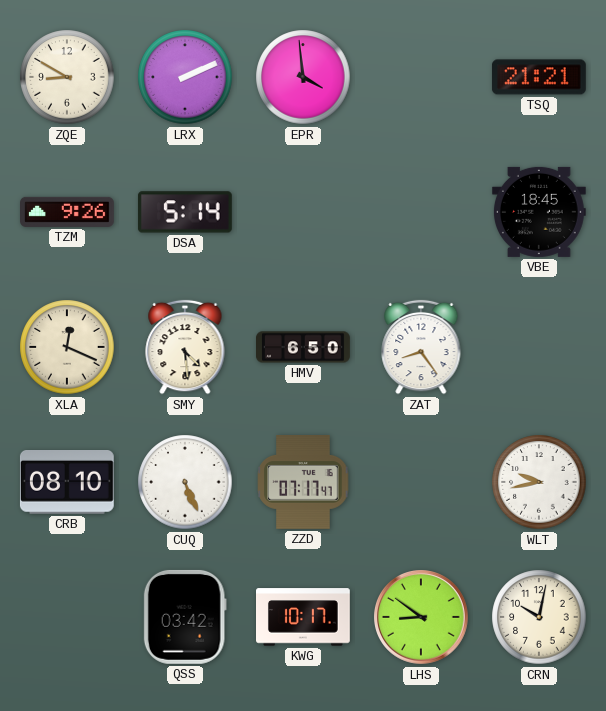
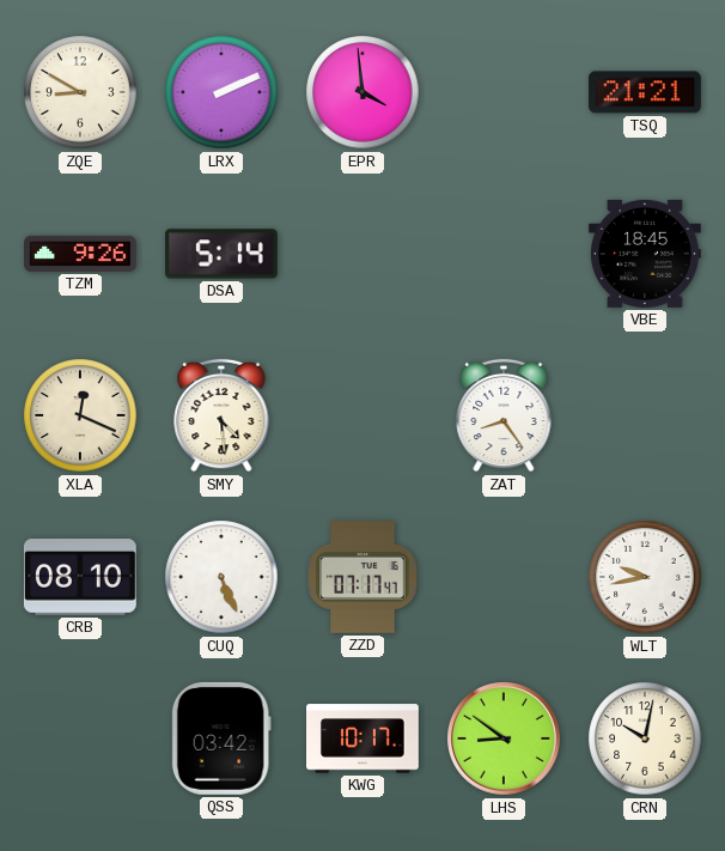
HMV: 6:50 -> none (304, 347)
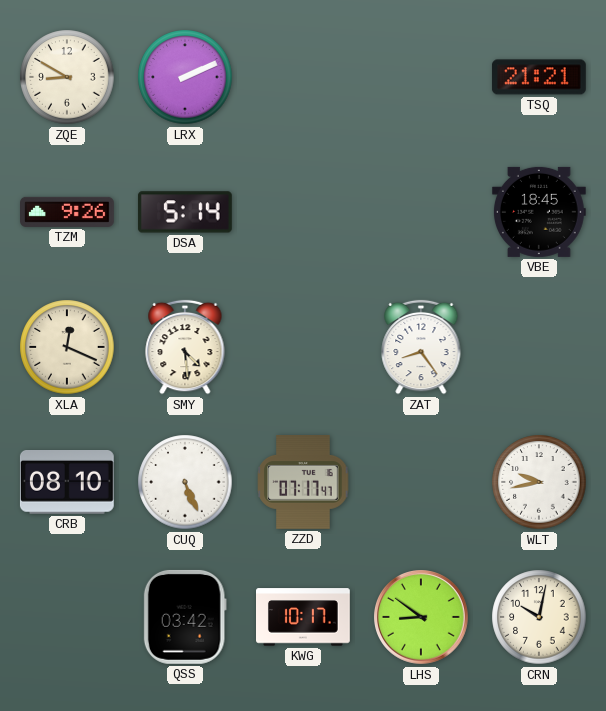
EPR: 3:59 -> none (363, 92)
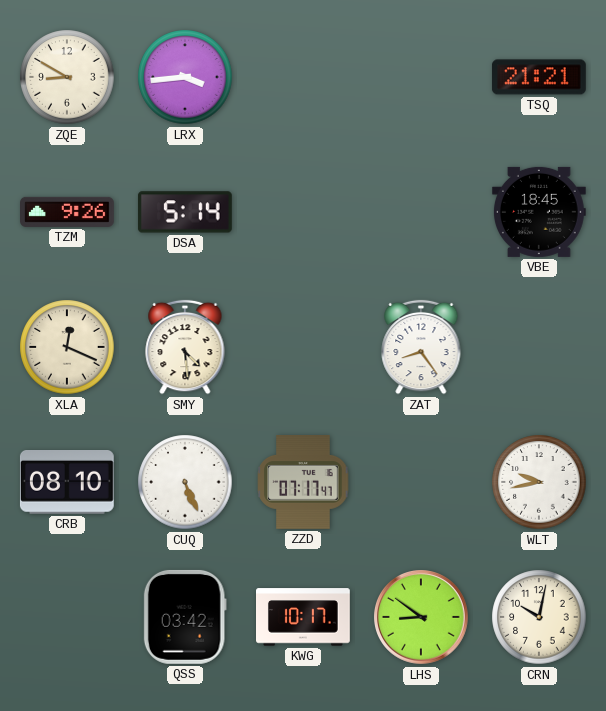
LRX: 2:11 -> 3:44 (185, 77)
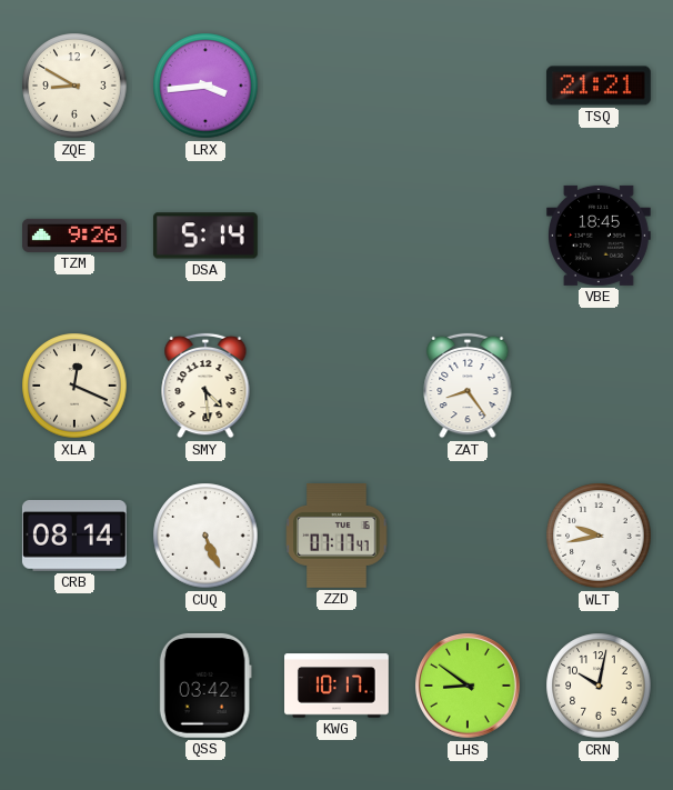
CRB: 08:10 -> 08:14 (74, 537)
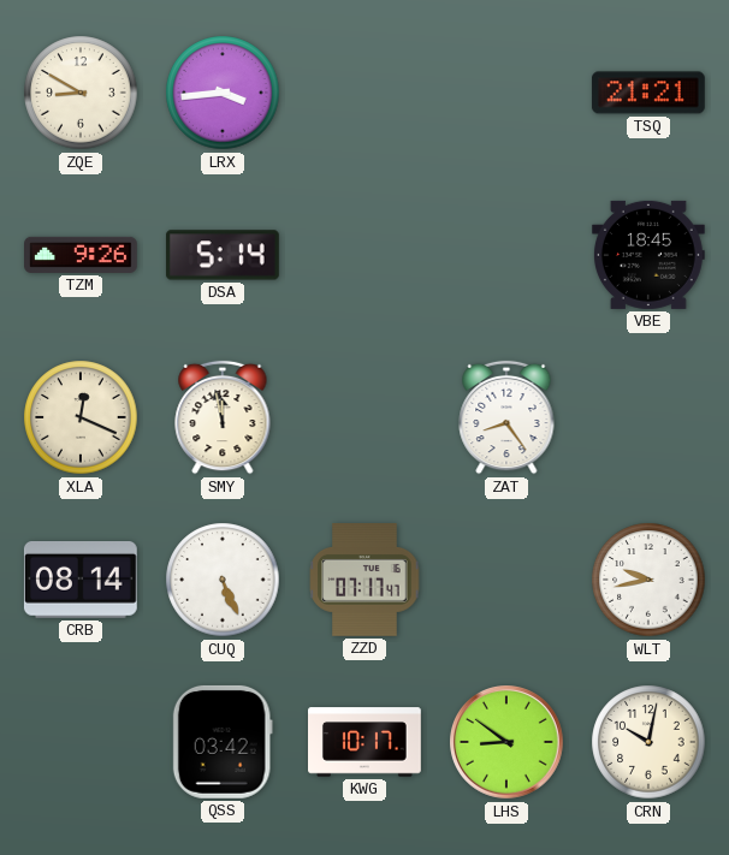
SMY: 4:29 -> 11:58 (223, 417)
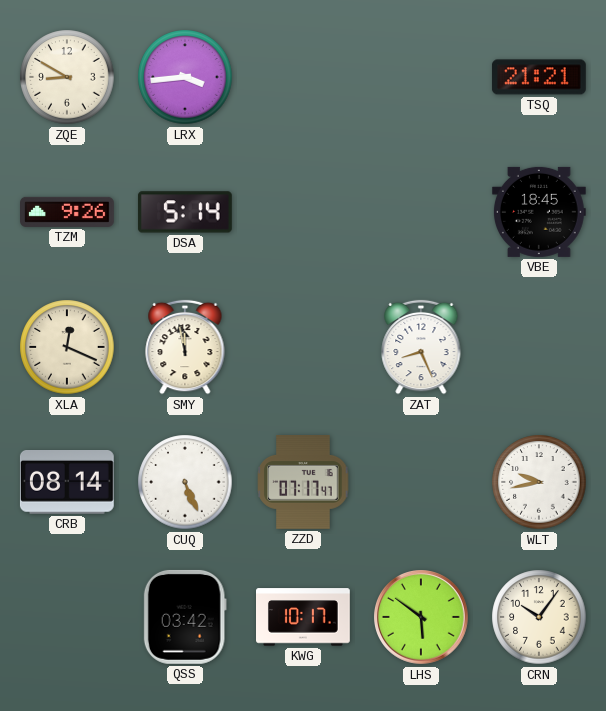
ZAT: 8:24 -> 8:26 (421, 347)
LHS: 8:51 -> 5:51 (422, 618)
CRN: 10:02 -> 10:06 (539, 617)
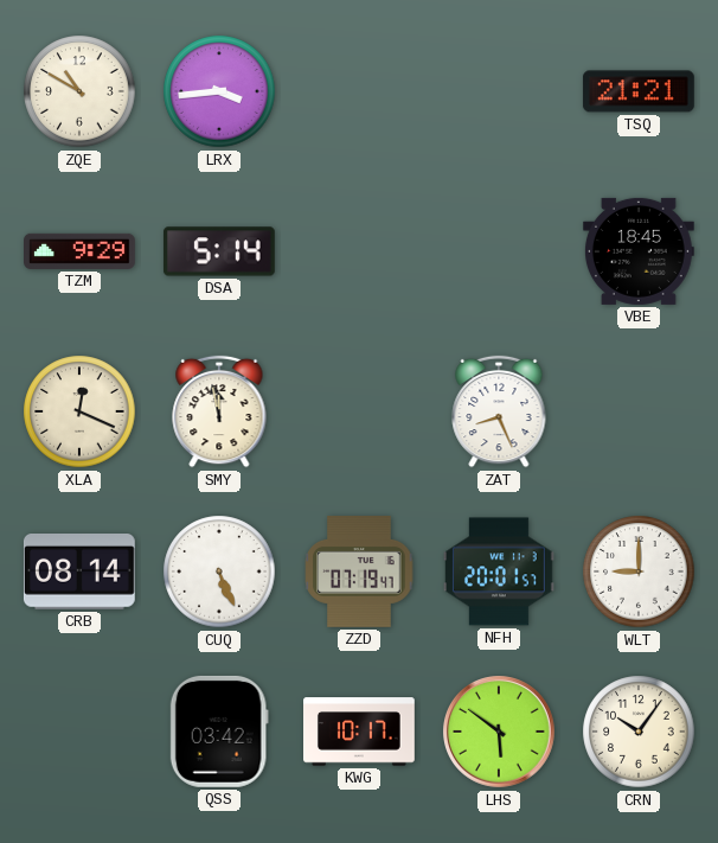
ZQE: 8:50 -> 10:50 (79, 91)
TZM: 9:26 -> 9:29 (81, 251)
ZZD: 07:17 -> 07:19 (359, 573)
NFH: none -> 20:01 (499, 571)
WLT: 9:43 -> 9:00 (639, 571)
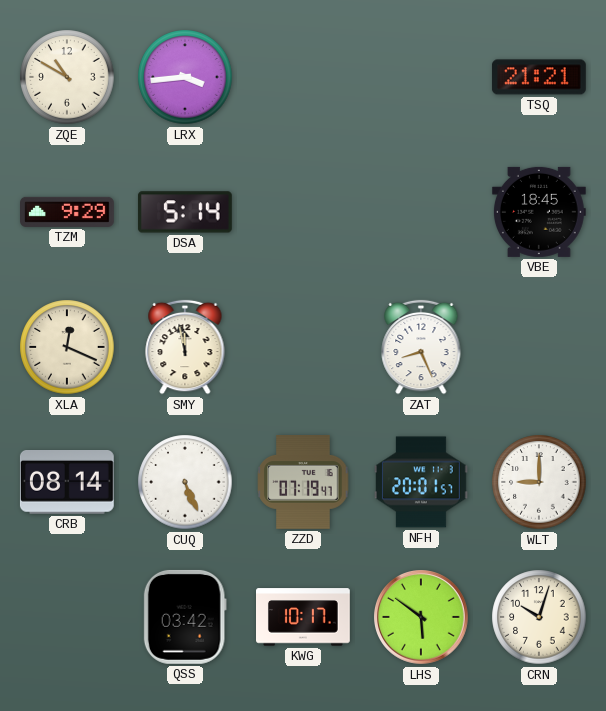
CRN: 10:06 -> 10:03 (539, 617)
